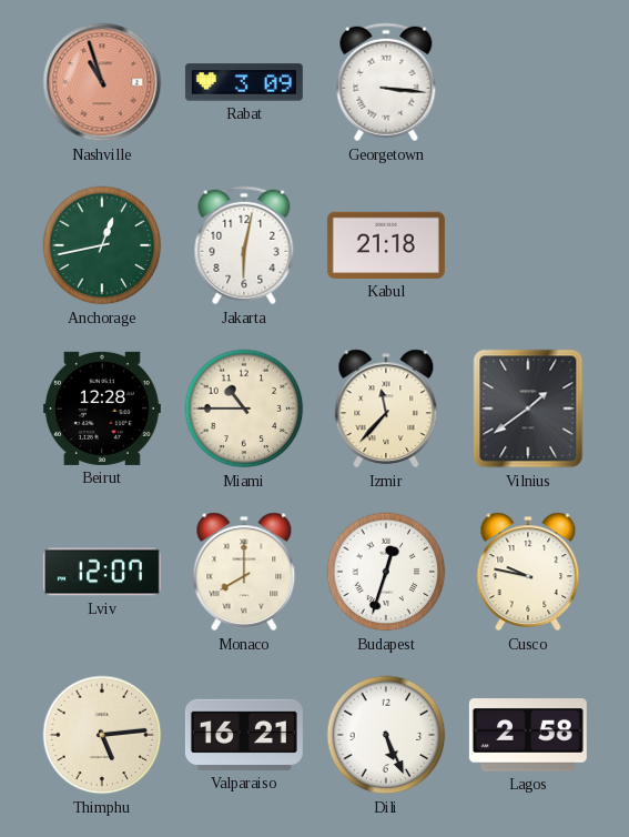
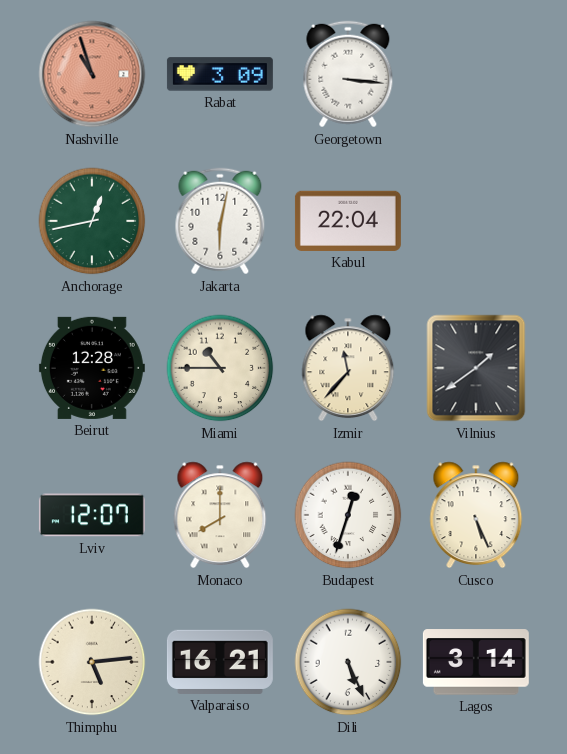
Kabul: 21:18 -> 22:04 (348, 221)
Cusco: 9:47 -> 5:26 (476, 515)
Lagos: 2:58 -> 3:14 (476, 662)
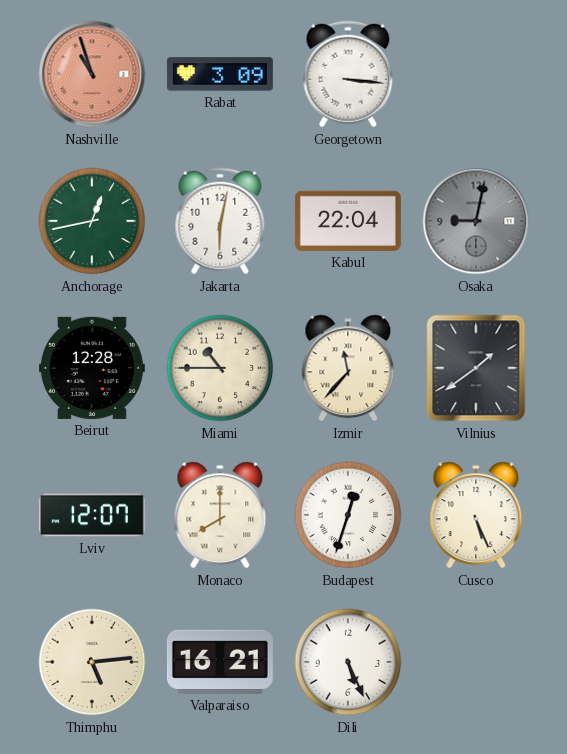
Osaka: none -> 9:02 (476, 221)
Lagos: 3:14 -> none (476, 662)
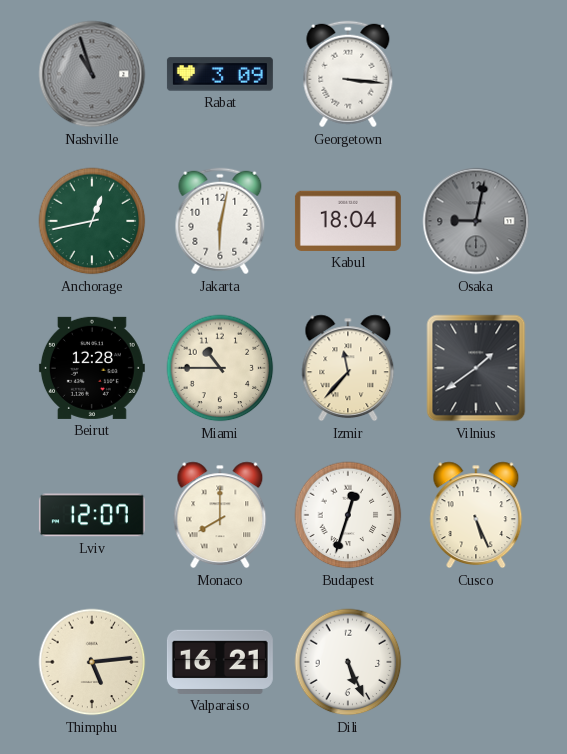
Nashville dial: salmon -> grey (92, 74)
Kabul: 22:04 -> 18:04 (348, 221)
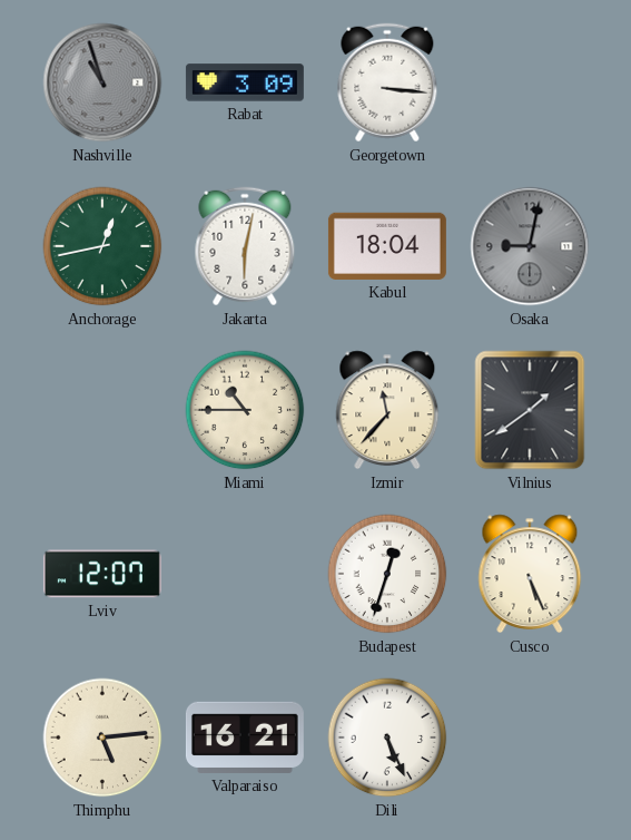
Beirut: 12:28 -> none (92, 368)
Monaco: 8:00 -> none (220, 515)
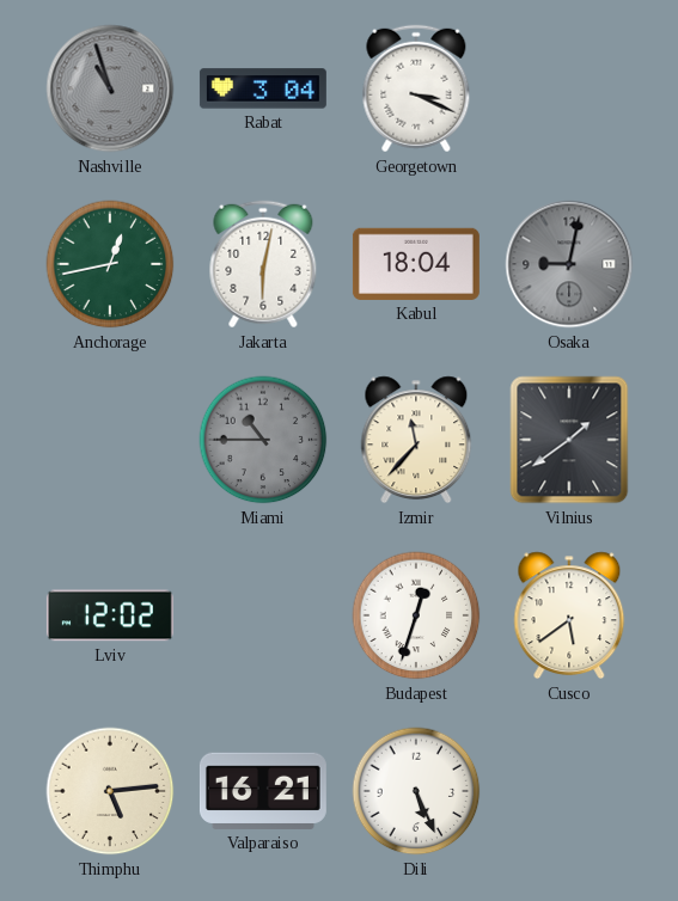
Rabat: 3:09 -> 3:04 (263, 88)
Georgetown: 3:16 -> 3:19 (416, 88)
Miami dial: cream -> grey (263, 440)
Lviv: 12:07 -> 12:02 (110, 615)
Cusco: 5:26 -> 5:39 (569, 615)
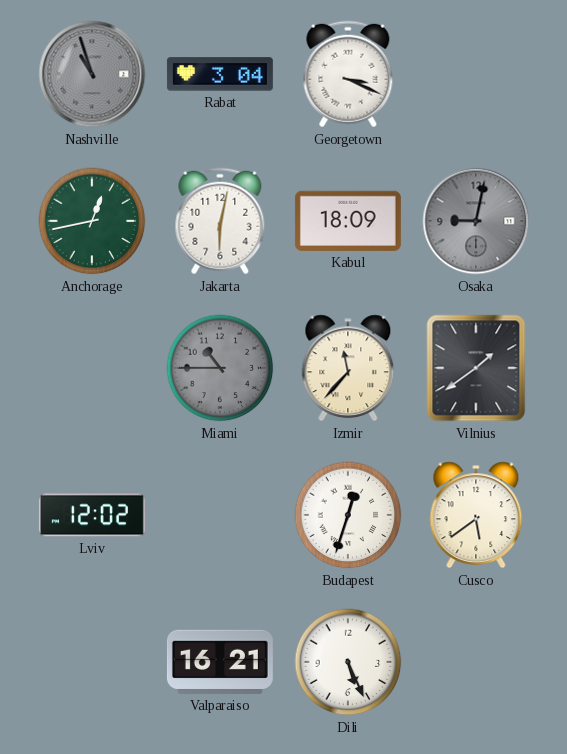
Kabul: 18:04 -> 18:09 (348, 221)
Thimphu: 5:14 -> none (110, 791)
